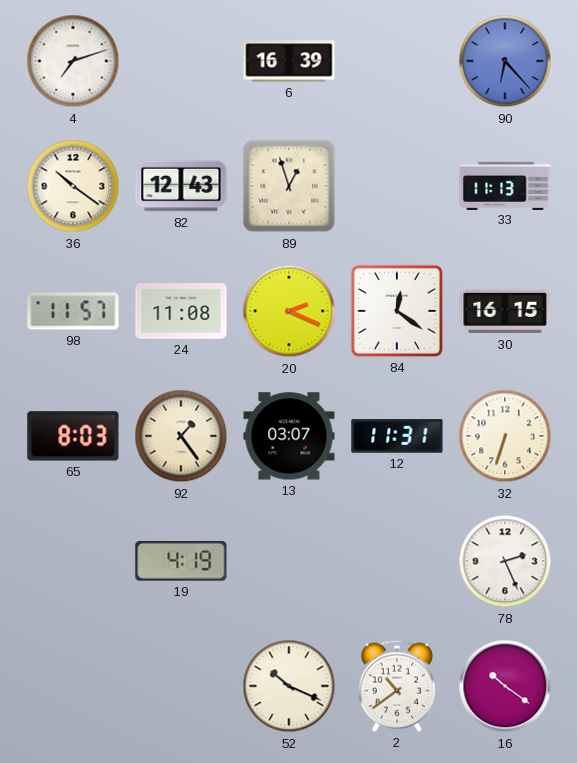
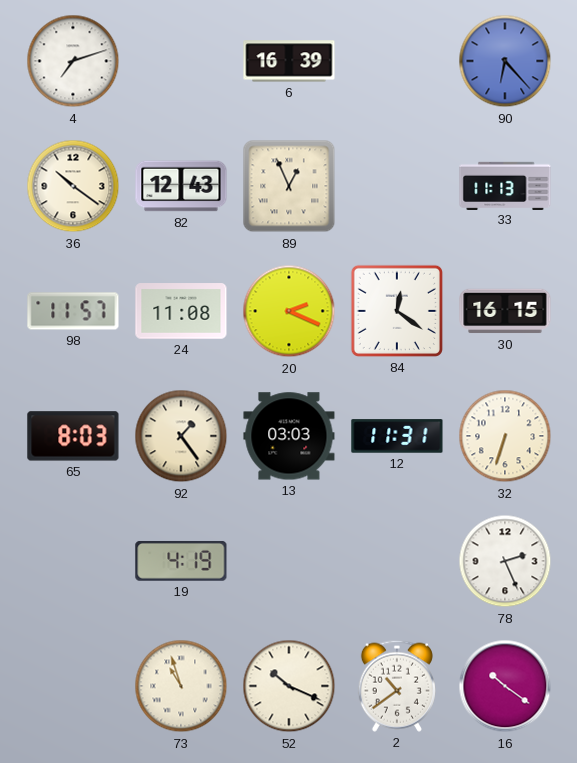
89: 12:57 -> 12:56 (289, 186)
13: 03:07 -> 03:03 (289, 436)
73: none -> 10:57 (181, 686)
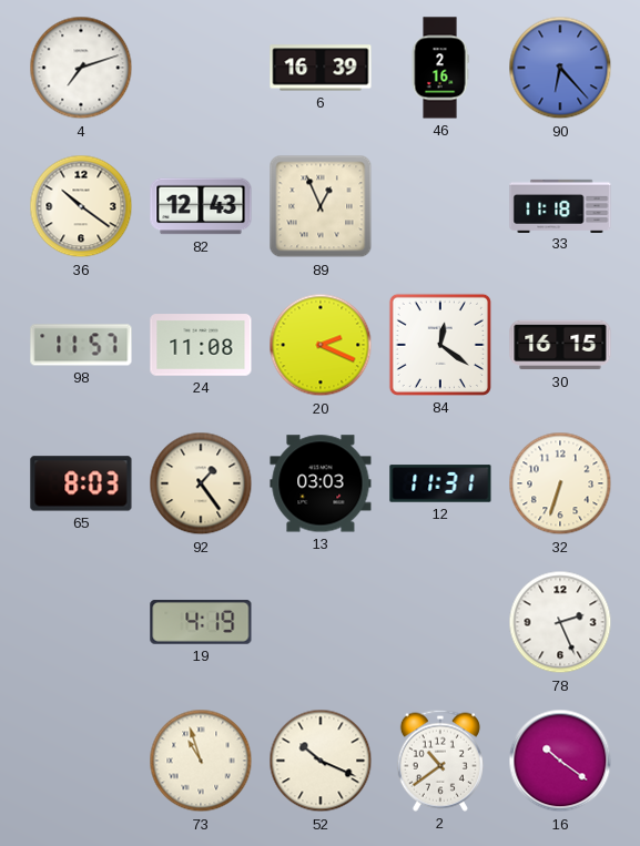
46: none -> 2:16 (440, 68)
33: 11:13 -> 11:18 (560, 205)
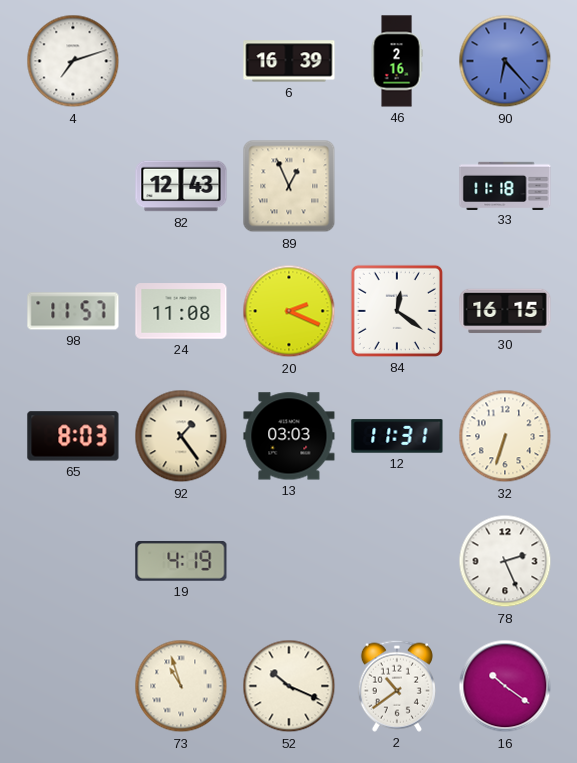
36: 10:21 -> none (81, 206)
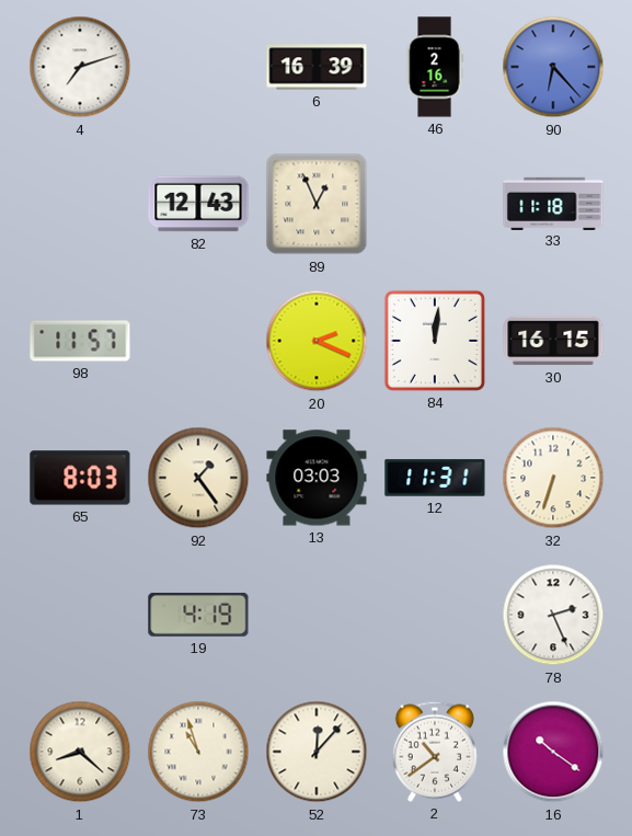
24: 11:08 -> none (181, 311)
84: 12:21 -> 12:01 (435, 341)
1: none -> 8:22 (80, 752)
52: 10:19 -> 12:07 (317, 752)
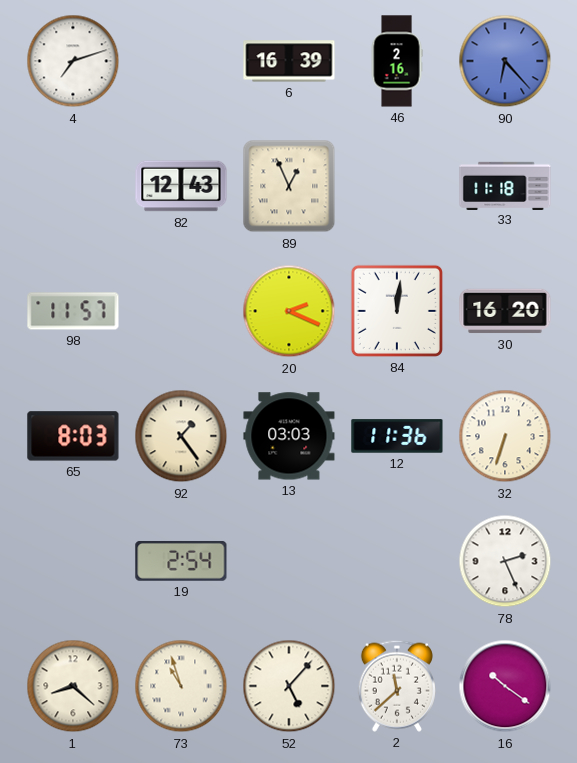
30: 16:15 -> 16:20 (505, 311)
12: 11:31 -> 11:36 (397, 436)
19: 4:19 -> 2:54 (181, 561)
52: 12:07 -> 5:07 (289, 686)
2: 10:39 -> 11:38 (397, 686)
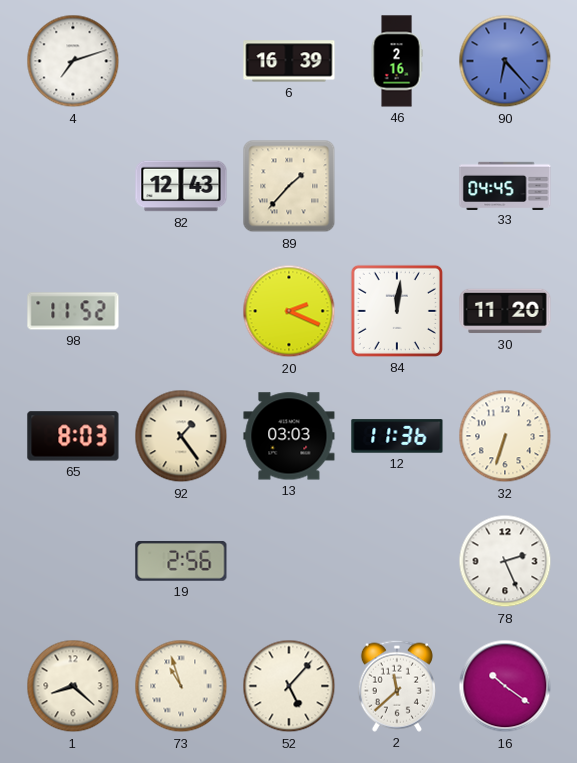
89: 12:56 -> 1:37 (289, 186)
33: 11:18 -> 04:45 (505, 185)
98: 11:57 -> 11:52 (73, 311)
30: 16:20 -> 11:20 (505, 311)
19: 2:54 -> 2:56 (181, 561)
